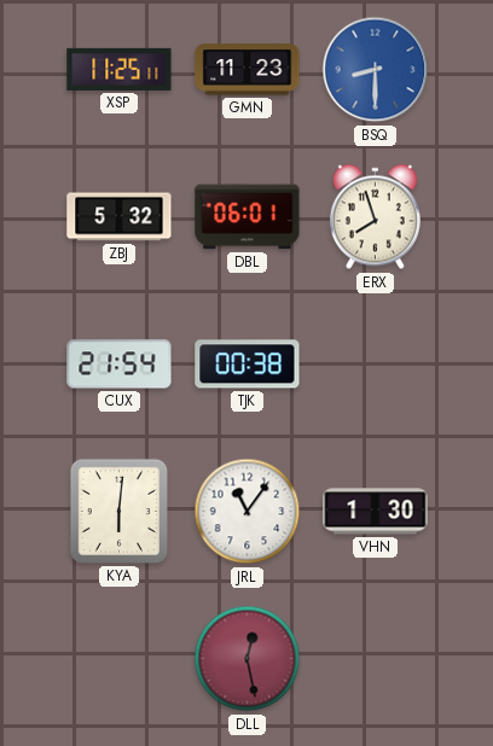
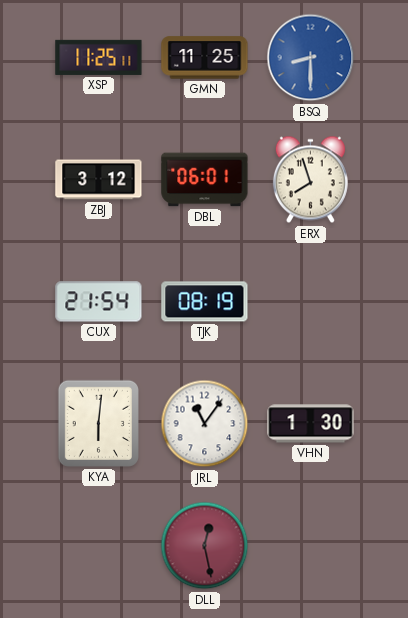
GMN: 11:23 -> 11:25 (205, 58)
ZBJ: 5:32 -> 3:12 (99, 180)
TJK: 00:38 -> 08:19 (205, 302)
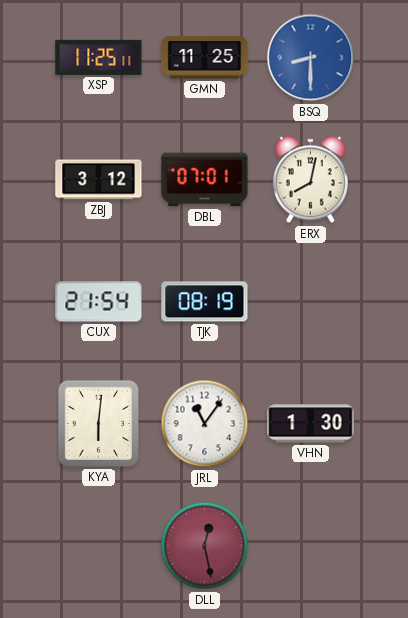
DBL: 06:01 -> 07:01 (205, 180)
ERX: 7:57 -> 8:02 (310, 180)
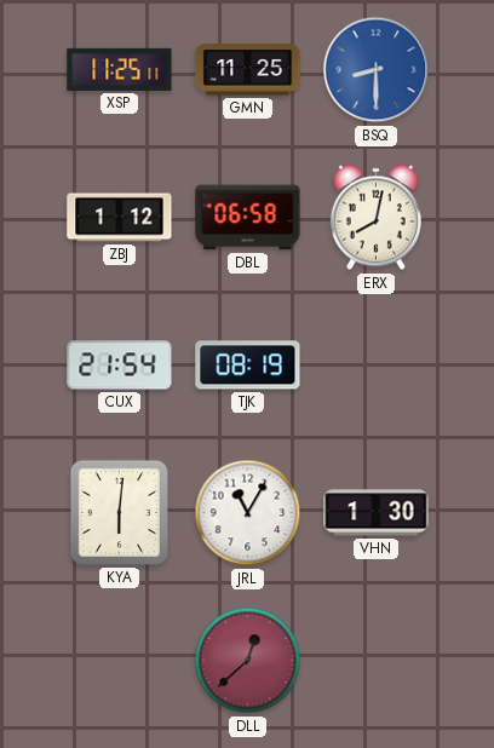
ZBJ: 3:12 -> 1:12 (120, 218)
DBL: 07:01 -> 06:58 (248, 218)
JRL: 11:06 -> 11:05 (248, 513)
DLL: 12:28 -> 12:38 (248, 661)
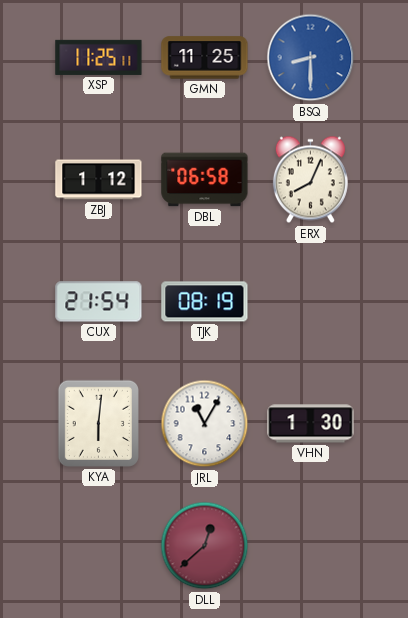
ERX: 8:02 -> 8:04 (310, 180)
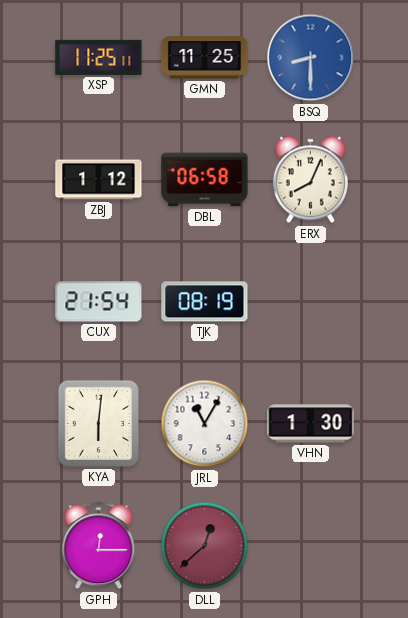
GPH: none -> 12:15 (99, 546)
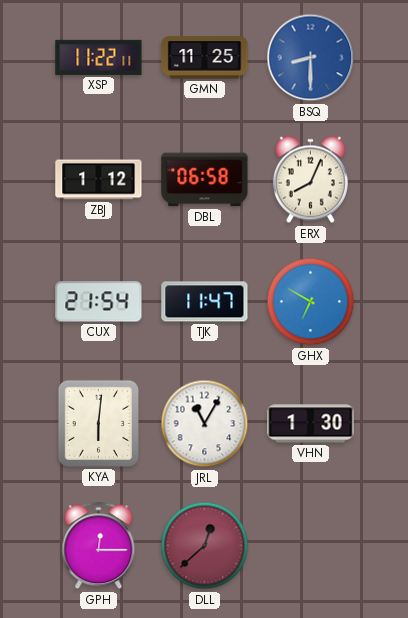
XSP: 11:25 -> 11:22 (99, 57)
TJK: 08:19 -> 11:47 (205, 302)
GHX: none -> 6:50 (311, 302)
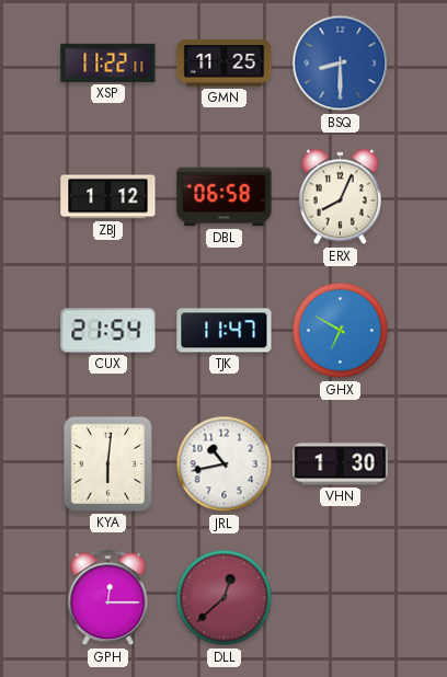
JRL: 11:05 -> 10:43 (225, 464)
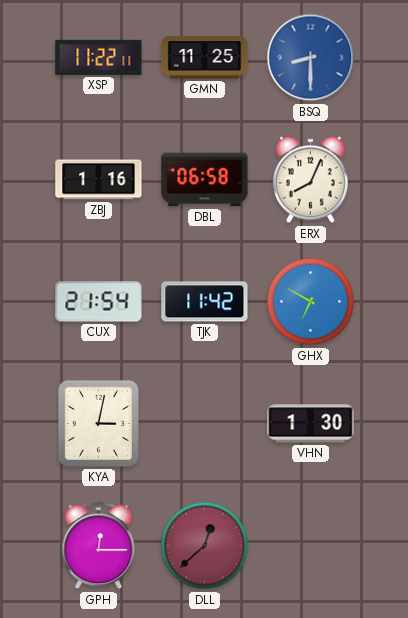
ZBJ: 1:12 -> 1:16 (99, 180)
TJK: 11:47 -> 11:42 (205, 302)
KYA: 6:01 -> 3:02 (98, 423)
JRL: 10:43 -> none (225, 464)
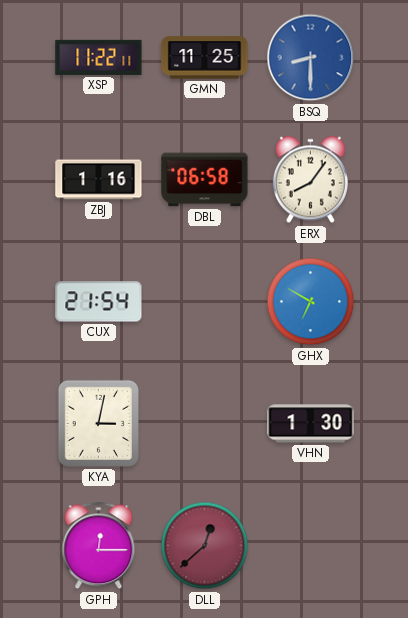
ERX: 8:04 -> 8:06 (310, 180)
TJK: 11:42 -> none (205, 302)
